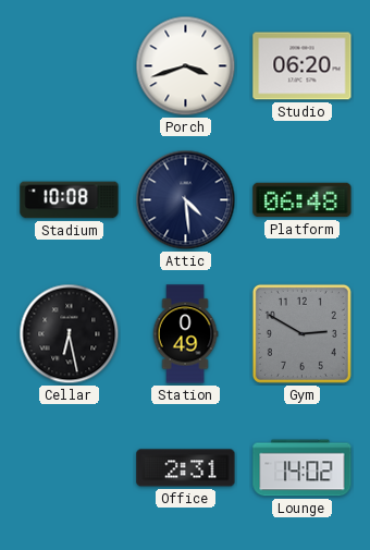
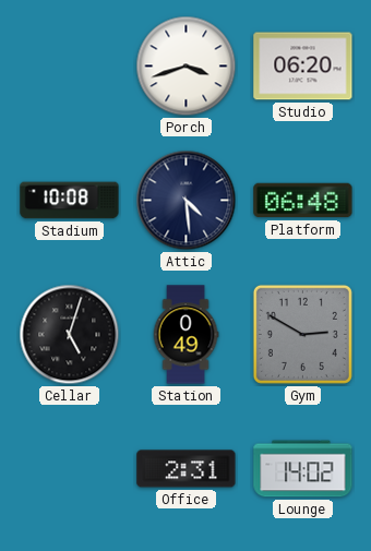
Cellar: 6:28 -> 5:03 (70, 335)
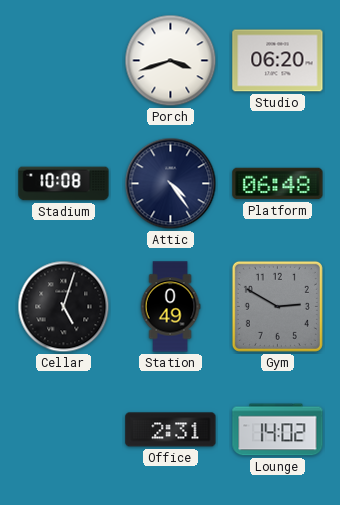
Attic: 4:29 -> 4:24 (171, 184)
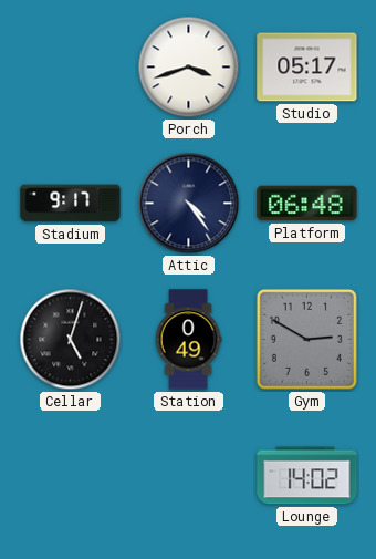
Studio: 06:20 -> 05:17 (307, 68)
Stadium: 10:08 -> 9:17 (71, 204)
Office: 2:31 -> none (171, 430)
